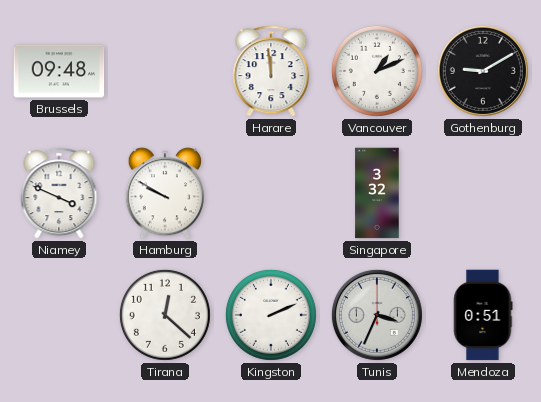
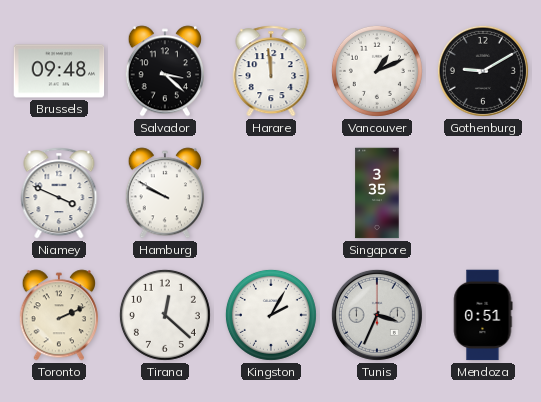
Salvador: none -> 3:22 (165, 71)
Singapore: 3:32 -> 3:35 (377, 193)
Toronto: none -> 2:11 (59, 315)
Kingston: 2:11 -> 2:05 (271, 315)
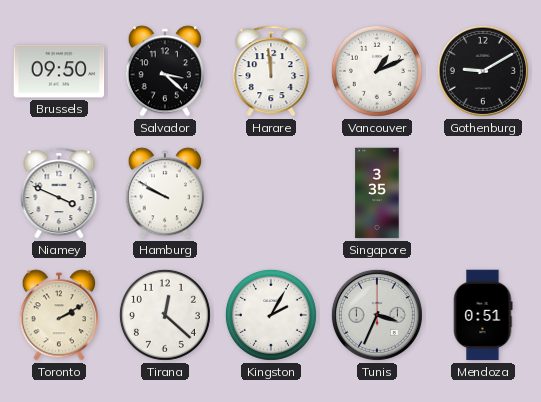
Brussels: 09:48 -> 09:50 (59, 71)
Toronto: 2:11 -> 2:10 (59, 315)
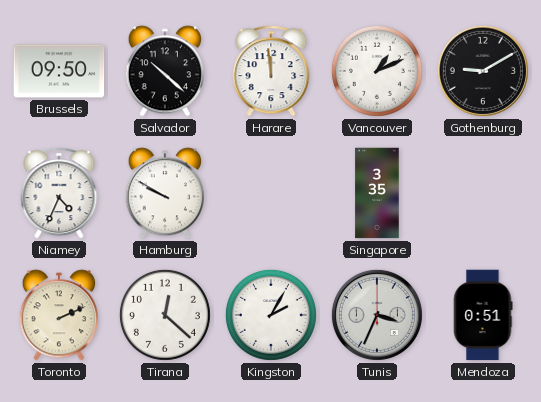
Salvador: 3:22 -> 10:22 (165, 71)
Niamey: 3:49 -> 4:34 (59, 193)
Toronto: 2:10 -> 2:11 (59, 315)
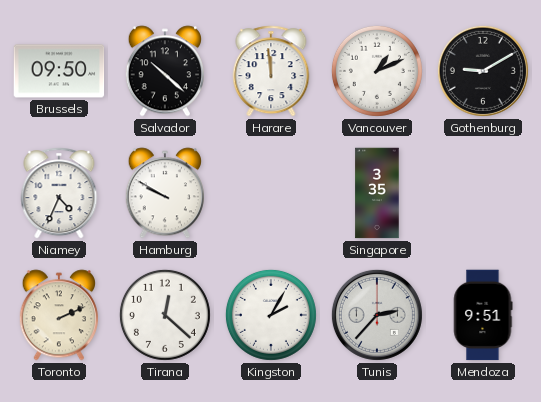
Tunis: 3:34 -> 2:37 (377, 315)
Mendoza: 0:51 -> 9:51 (483, 315)
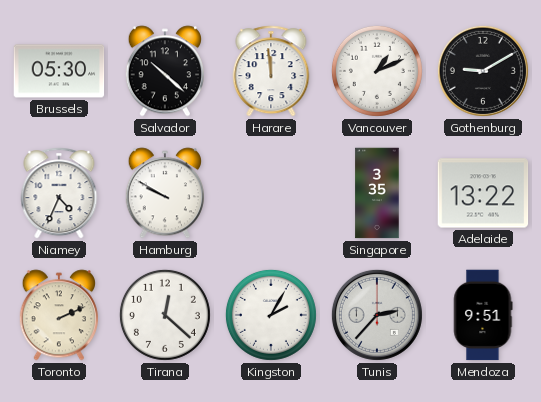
Brussels: 09:50 -> 05:30 (59, 71)
Adelaide: none -> 13:22 (483, 193)
